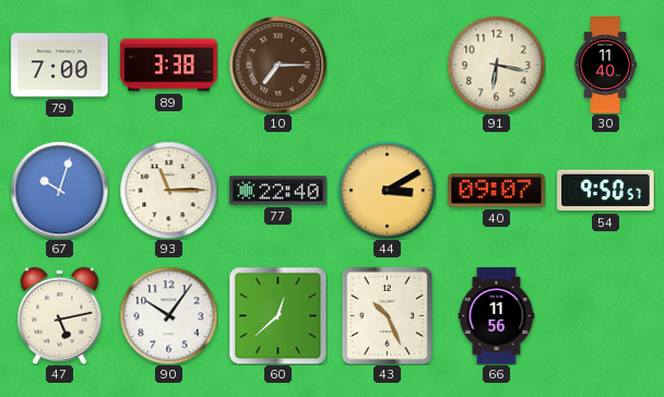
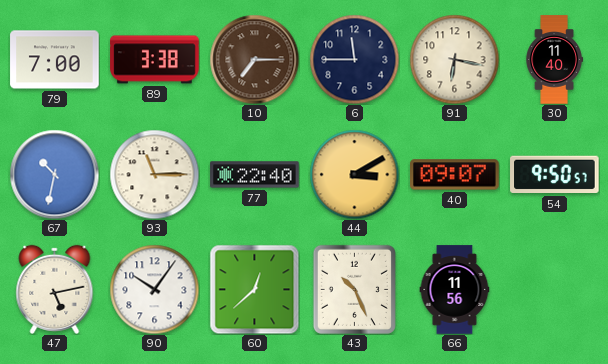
6: none -> 11:45 (354, 59)
67: 10:03 -> 10:32 (54, 174)
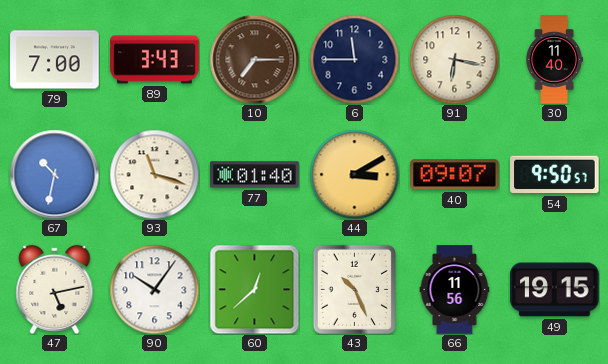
89: 3:38 -> 3:43 (155, 60)
93: 11:15 -> 11:18 (154, 174)
77: 22:40 -> 01:40 (255, 175)
49: none -> 19:15 (555, 290)
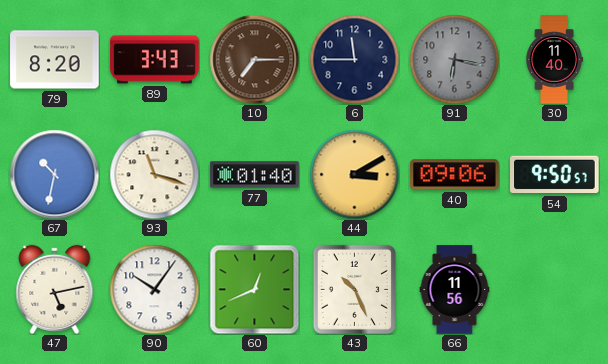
79: 7:00 -> 8:20 (55, 60)
91 dial: cream -> grey (454, 59)
40: 09:07 -> 09:06 (455, 175)
60: 12:38 -> 12:41 (254, 289)
49: 19:15 -> none (555, 290)
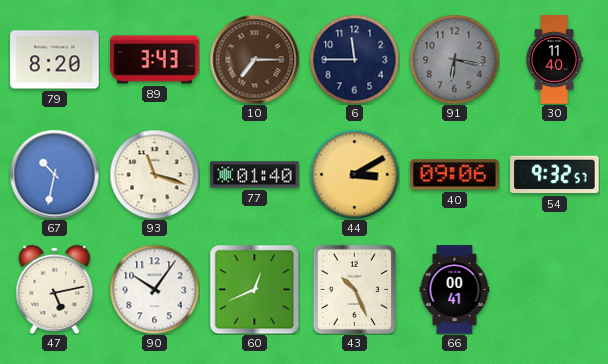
54: 9:50 -> 9:32 (555, 175)
66: 11:56 -> 00:41 (455, 290)
